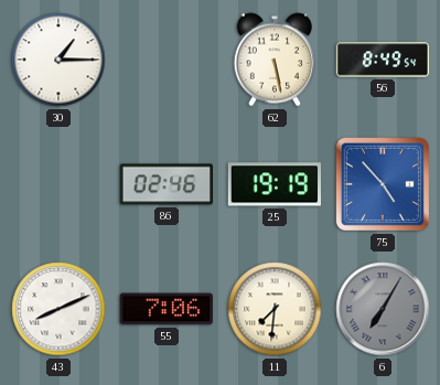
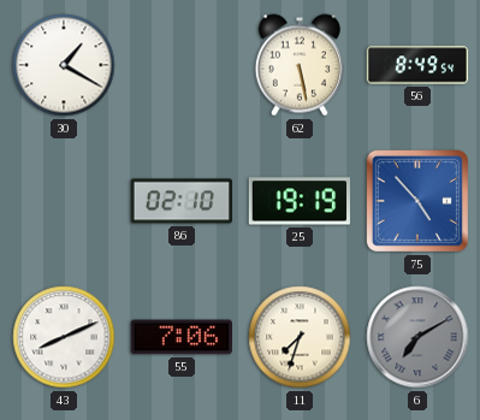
30: 1:15 -> 1:20 (64, 65)
86: 02:46 -> 02:10 (182, 201)
11: 7:31 -> 7:33 (300, 337)
6: 7:05 -> 7:10 (417, 337)
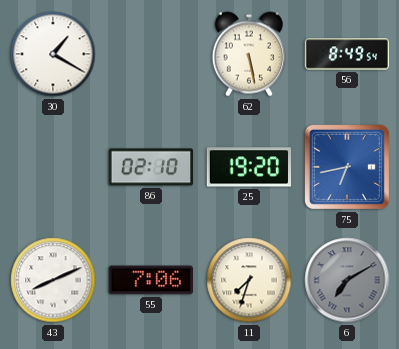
25: 19:19 -> 19:20 (248, 167)
75: 4:53 -> 6:43 (347, 167)
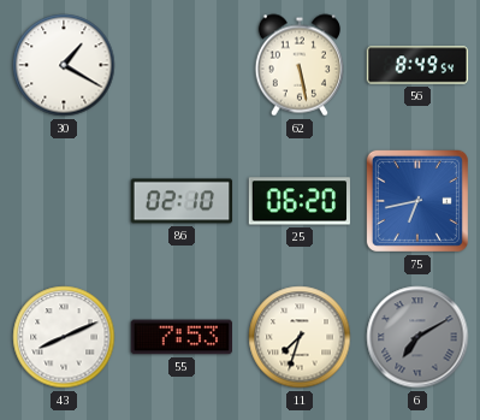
25: 19:20 -> 06:20 (298, 201)
55: 7:06 -> 7:53 (180, 337)
